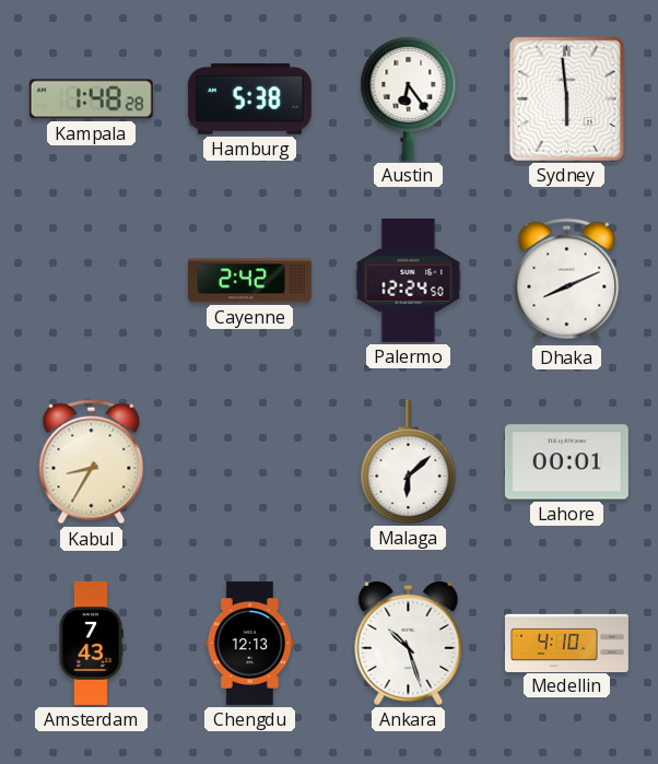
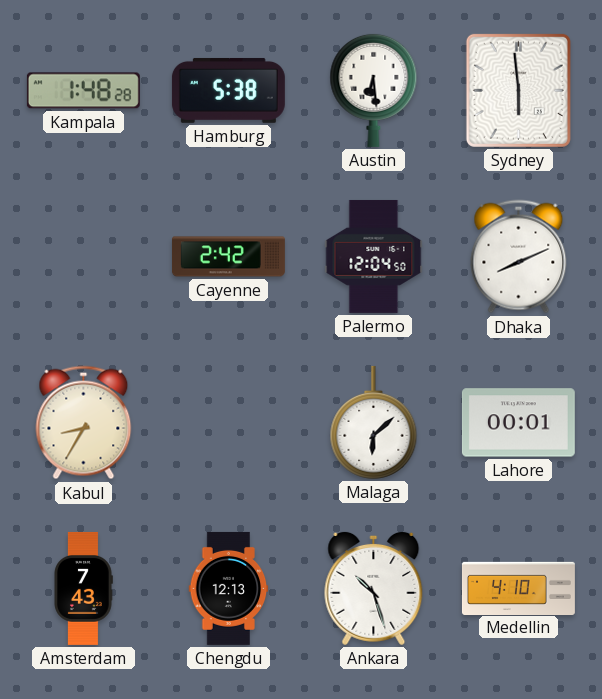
Austin: 6:24 -> 6:29 (374, 90)
Palermo: 12:24 -> 12:04 (374, 256)
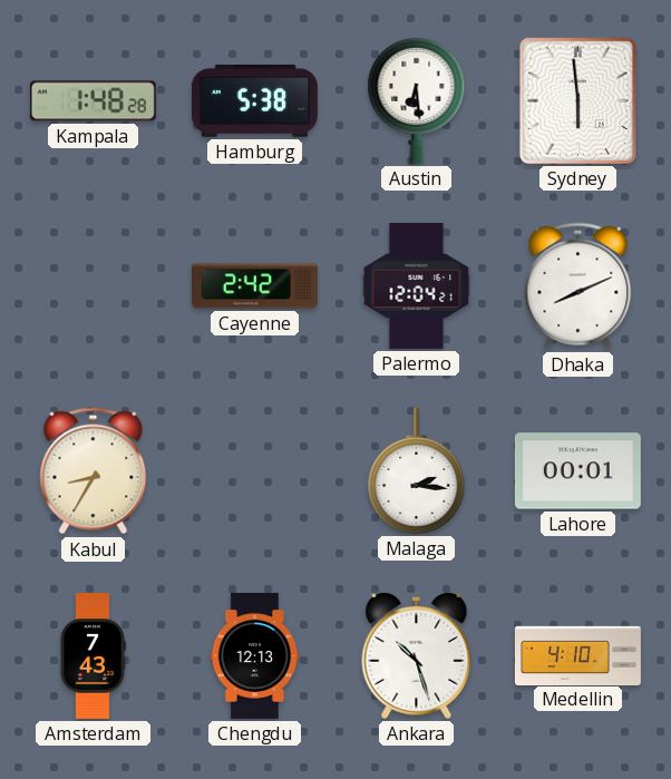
Palermo: 12:04:50 -> 12:04:21 (417, 285)
Malaga: 6:08 -> 2:16 (417, 470)
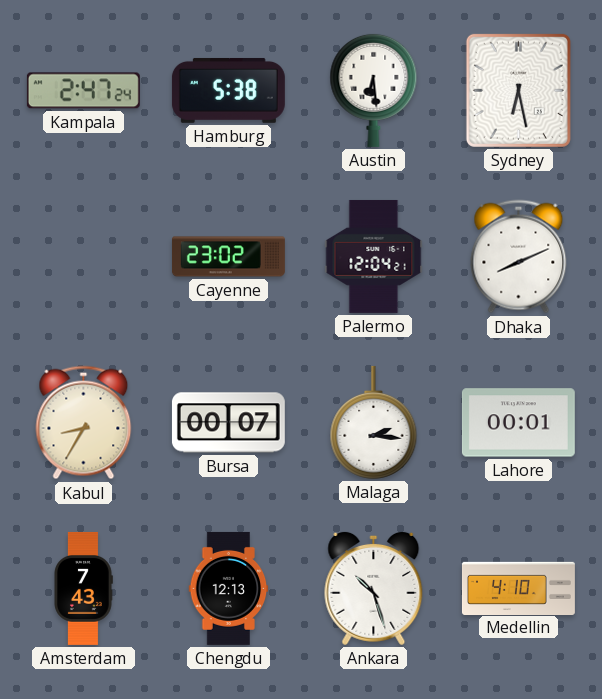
Kampala: 1:48 -> 2:47 (83, 91)
Sydney: 5:59 -> 6:28 (518, 90)
Cayenne: 2:42 -> 23:02 (228, 257)
Bursa: none -> 00:07 (228, 423)
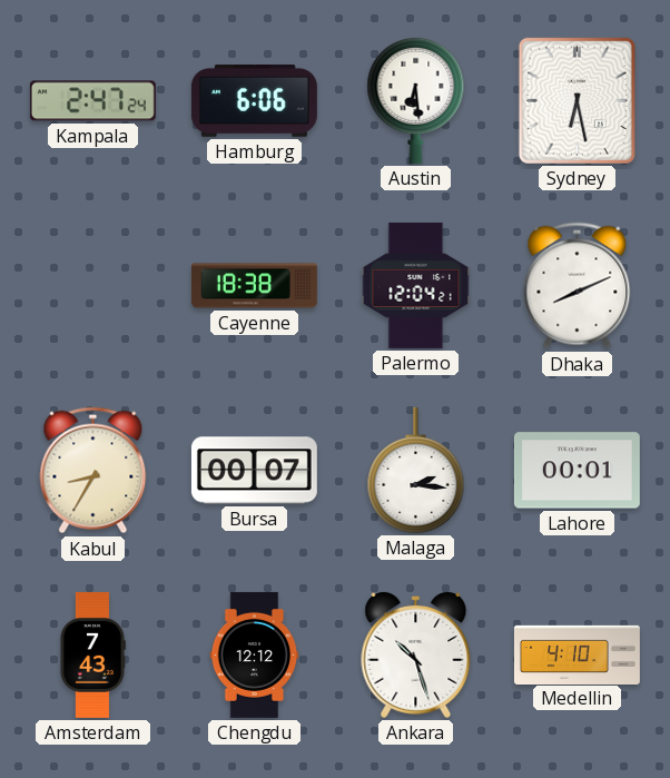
Hamburg: 5:38 -> 6:06 (254, 100)
Cayenne: 23:02 -> 18:38 (254, 286)
Chengdu: 12:13 -> 12:12 (255, 654)
